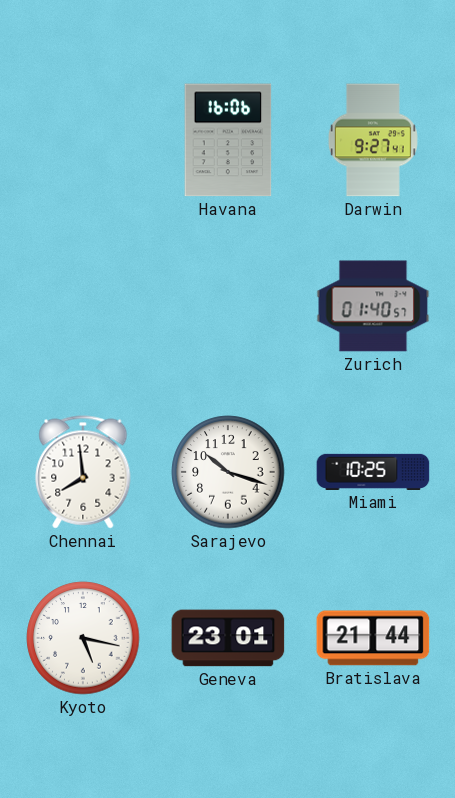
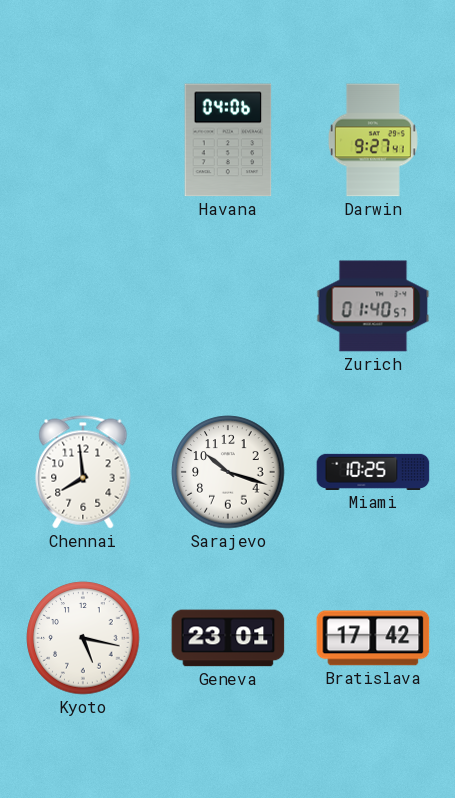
Havana: 16:06 -> 04:06 (228, 140)
Bratislava: 21:44 -> 17:42 (373, 638)
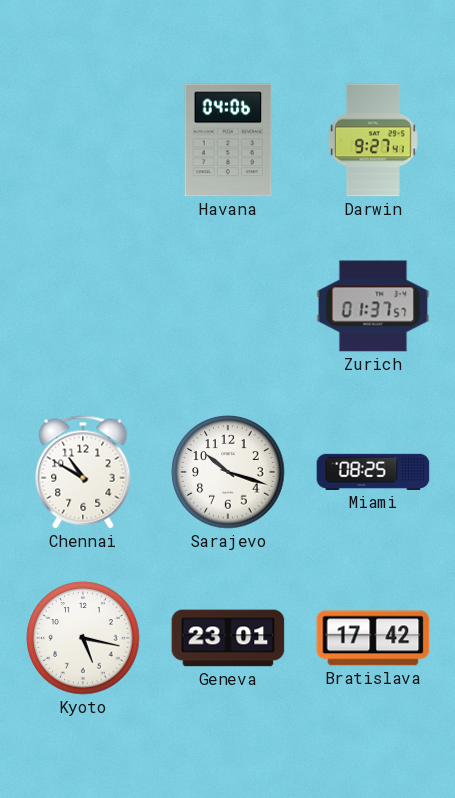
Zurich: 01:40 -> 01:37 (373, 306)
Chennai: 7:59 -> 10:50 (83, 472)
Miami: 10:25 -> 08:25 (373, 472)
